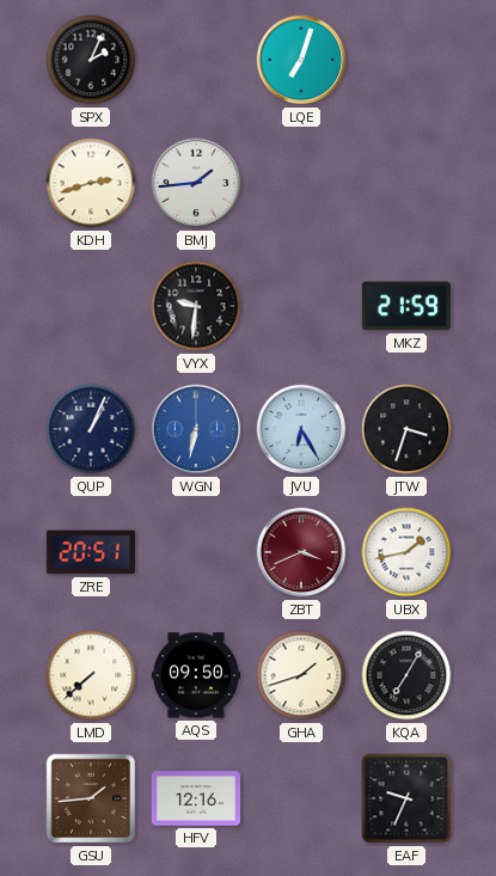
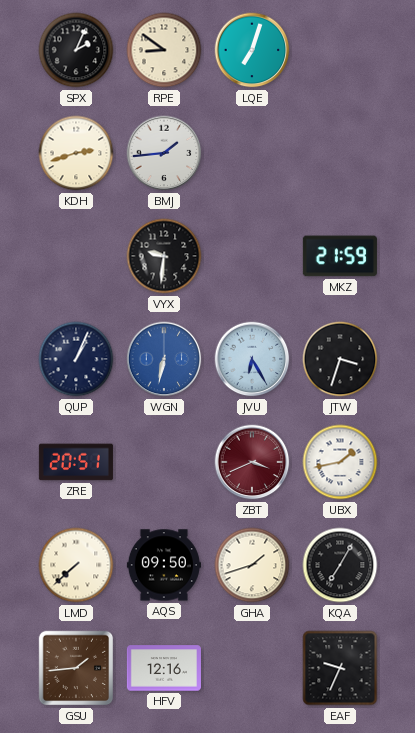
RPE: none -> 8:51 (164, 50)
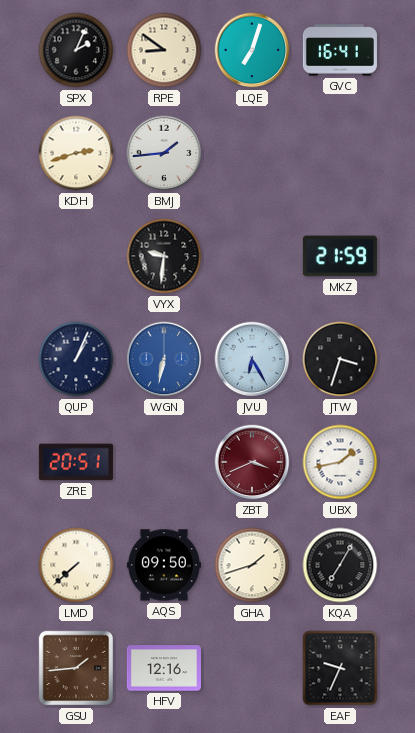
GVC: none -> 16:41 (340, 50)
